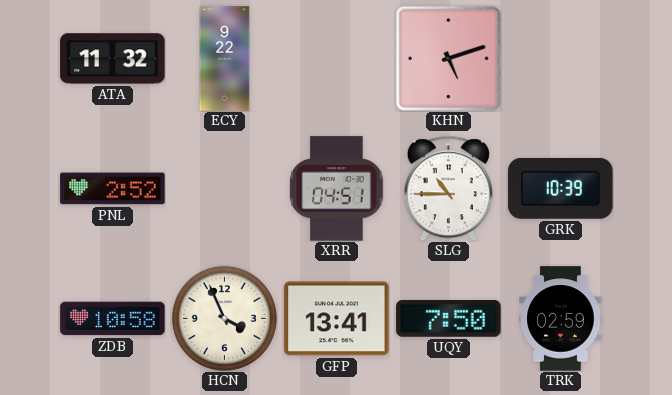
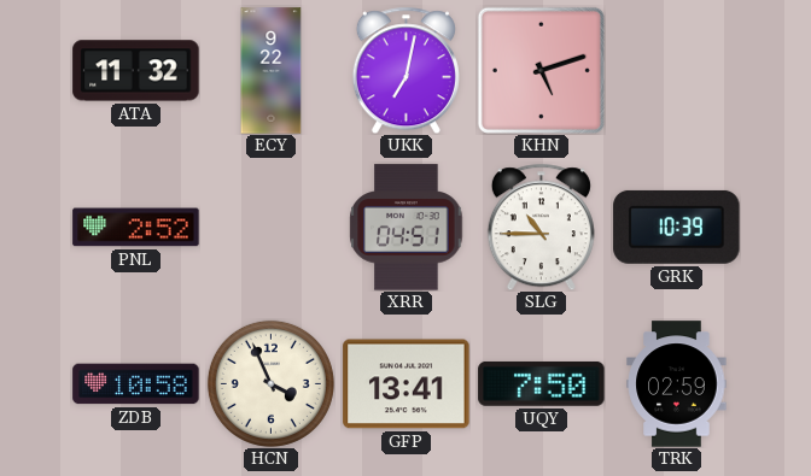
UKK: none -> 7:02 (405, 70)
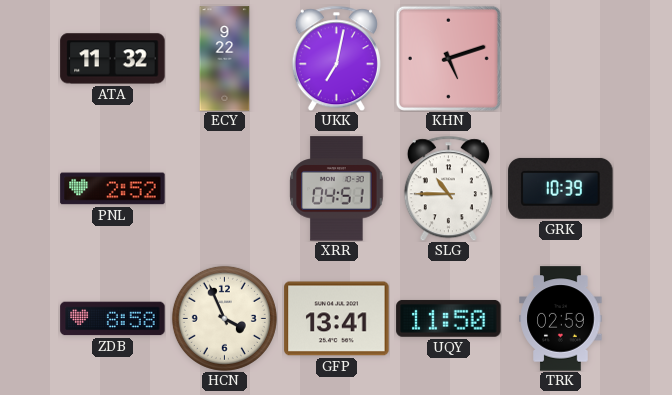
ZDB: 10:58 -> 8:58 (113, 319)
UQY: 7:50 -> 11:50 (449, 318)
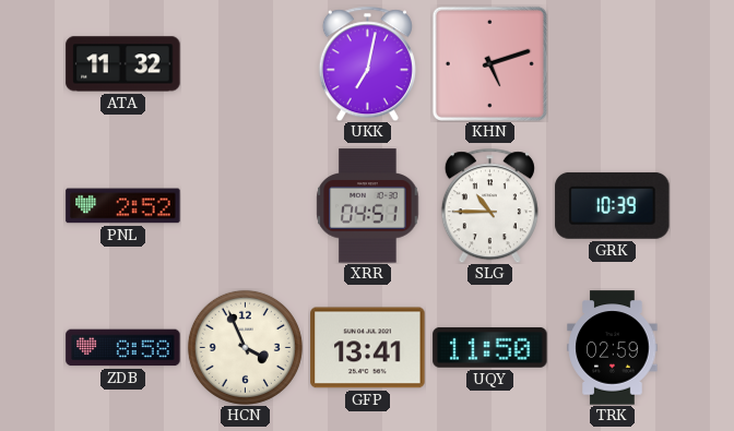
ECY: 9:22 -> none (225, 59)
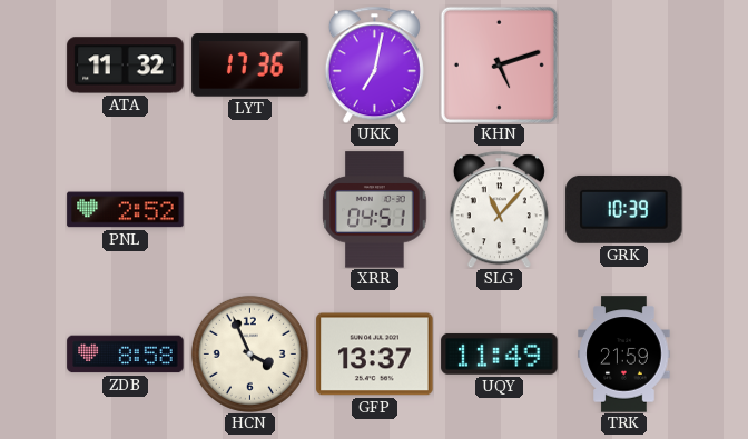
LYT: none -> 17:36 (250, 66)
SLG: 10:45 -> 11:07 (499, 209)
GFP: 13:41 -> 13:37 (375, 355)
UQY: 11:50 -> 11:49 (500, 353)
TRK: 02:59 -> 21:59 (624, 355)
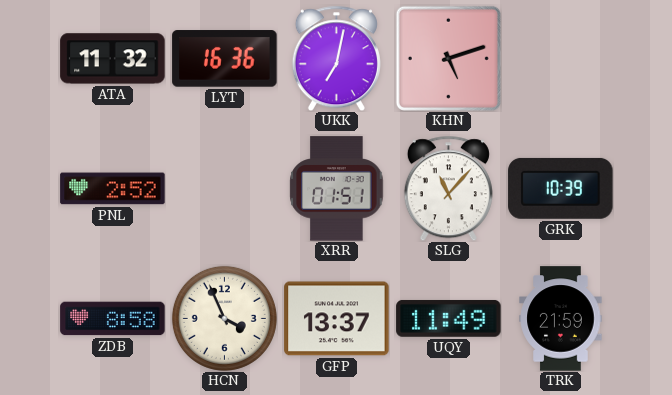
LYT: 17:36 -> 16:36 (225, 59)
XRR: 04:51 -> 01:51 (337, 189)
